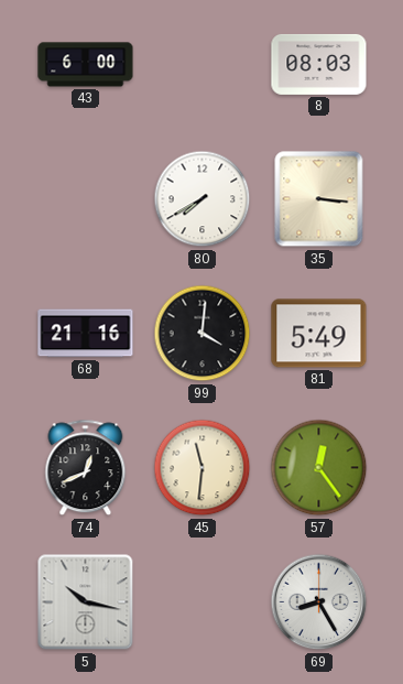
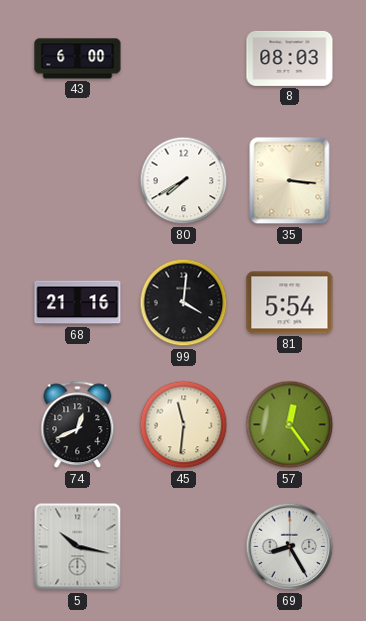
81: 5:49 -> 5:54 (290, 303)
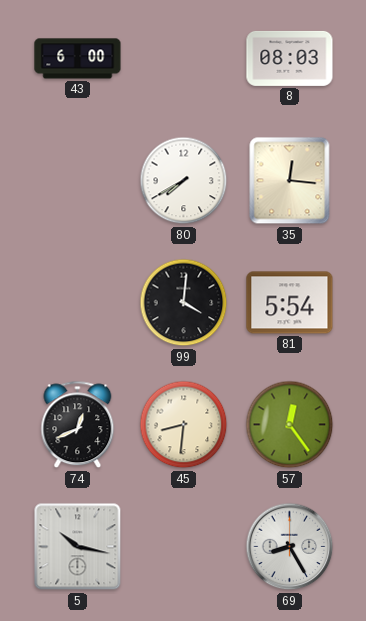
35: 3:16 -> 12:16 (290, 181)
68: 21:16 -> none (78, 303)
45: 11:31 -> 8:31 (184, 425)
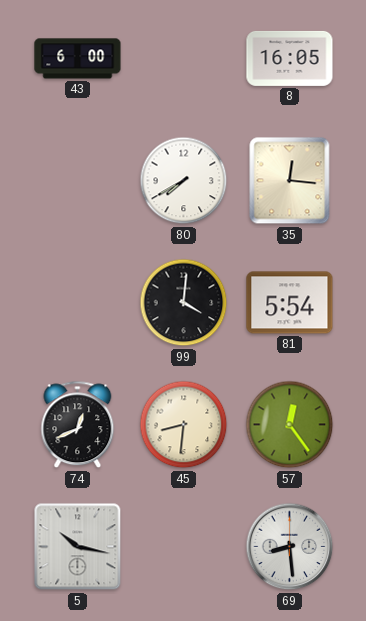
8: 08:03 -> 16:05 (290, 58)
69: 8:25 -> 8:29 (290, 547)
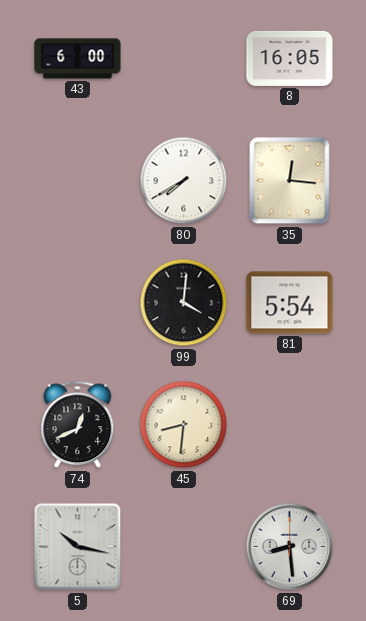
57: 12:24 -> none (290, 425)
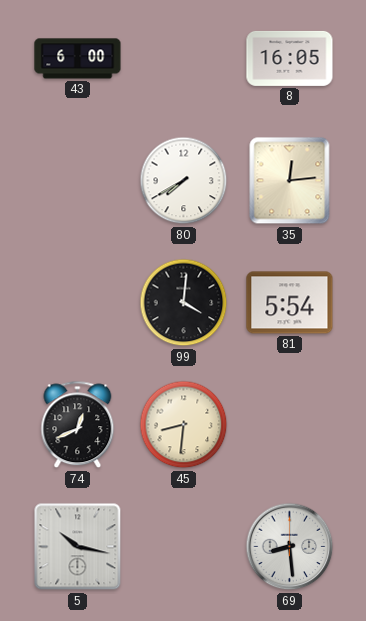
35: 12:16 -> 12:14 (290, 181)
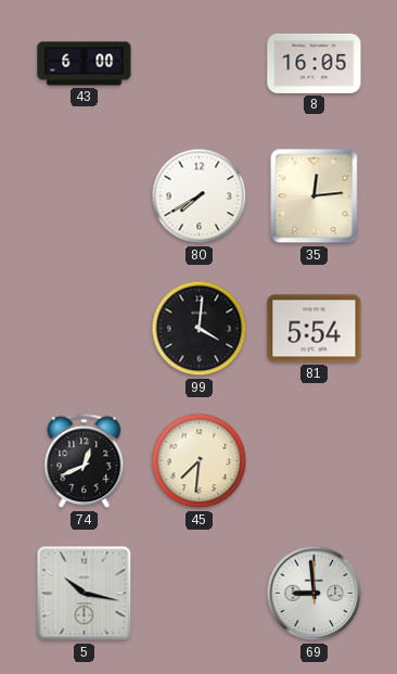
45: 8:31 -> 7:31 (200, 461)
69: 8:29 -> 8:59 (315, 594)
